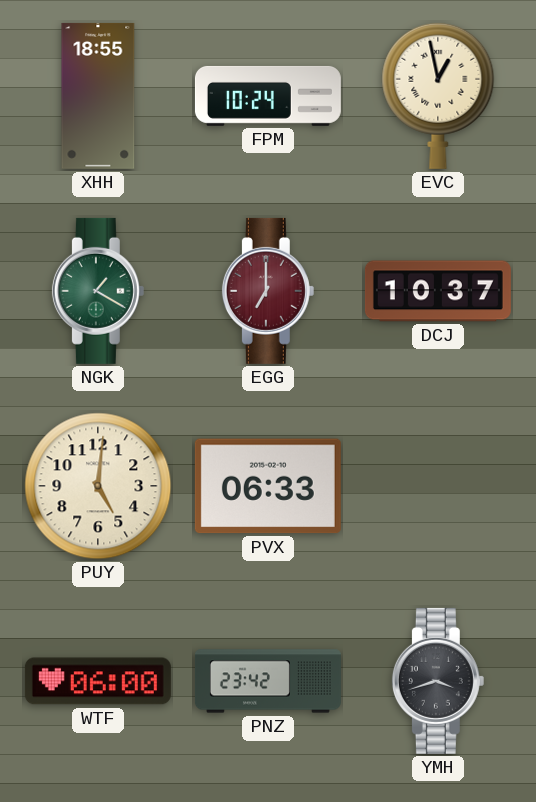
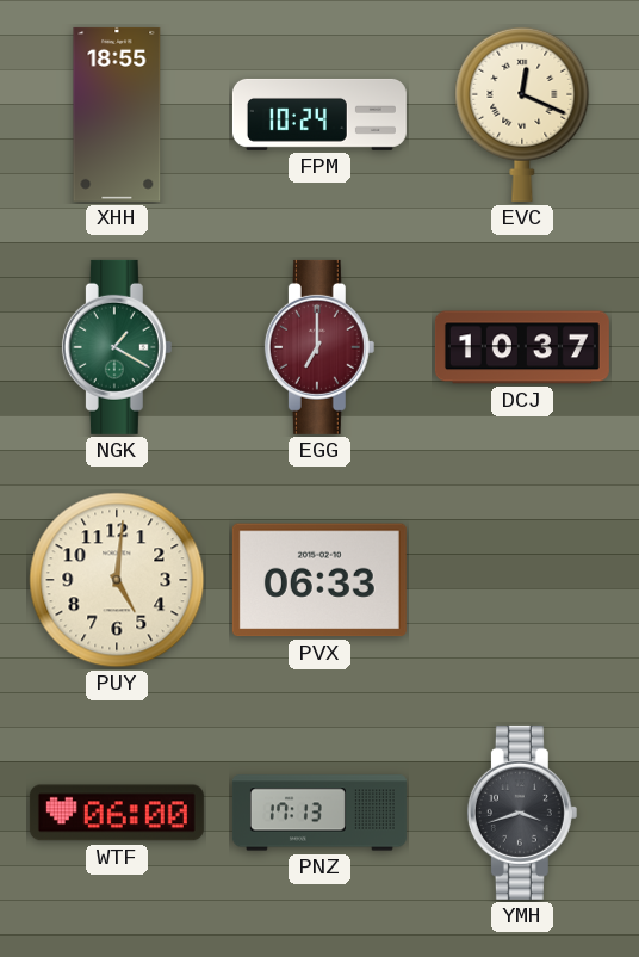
EVC: 12:58 -> 12:19 (522, 115)
PNZ: 23:42 -> 17:13 (319, 813)
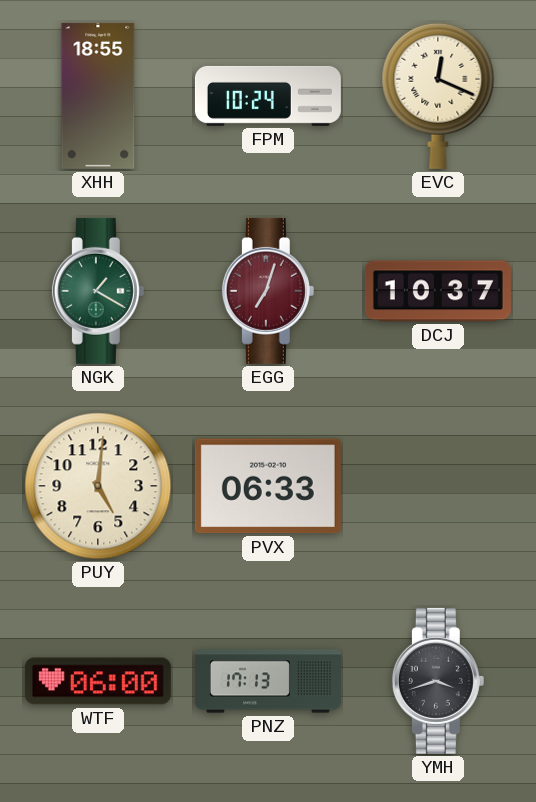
EGG: 7:00 -> 7:03 (268, 291)
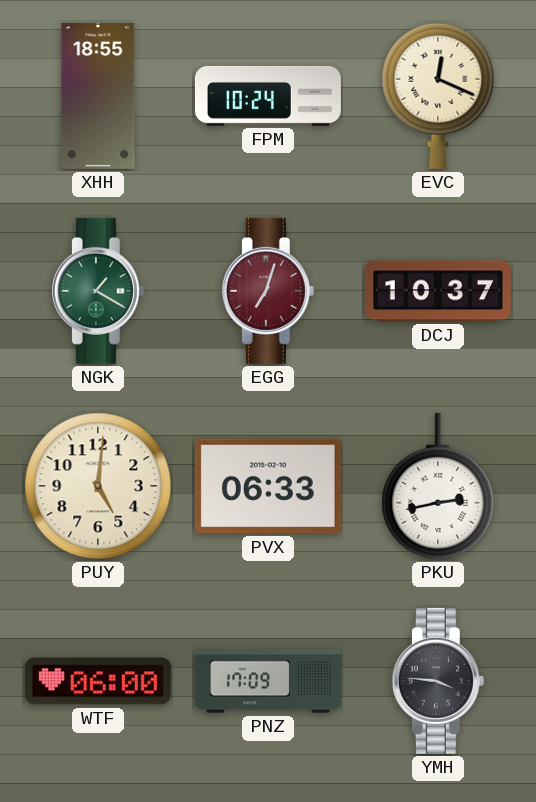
PKU: none -> 2:43 (438, 486)
PNZ: 17:13 -> 17:09 (268, 681)
YMH: 3:42 -> 3:46 (438, 681)
